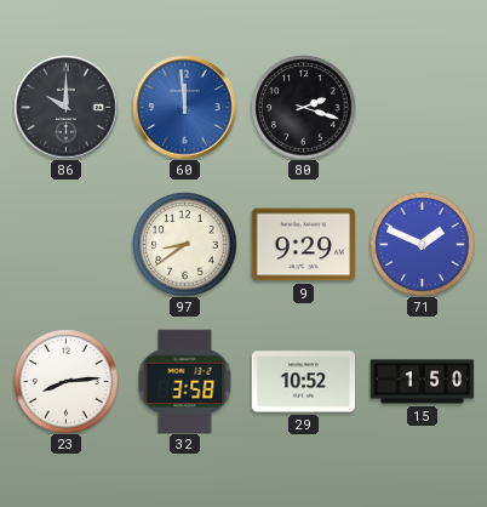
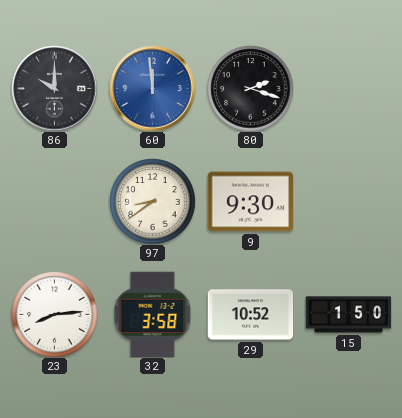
9: 9:29 -> 9:30 (250, 202)
71: 1:49 -> none (422, 244)
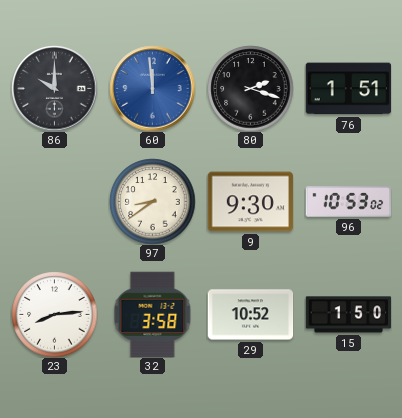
76: none -> 1:51 (348, 89)
96: none -> 10:53 (348, 202)
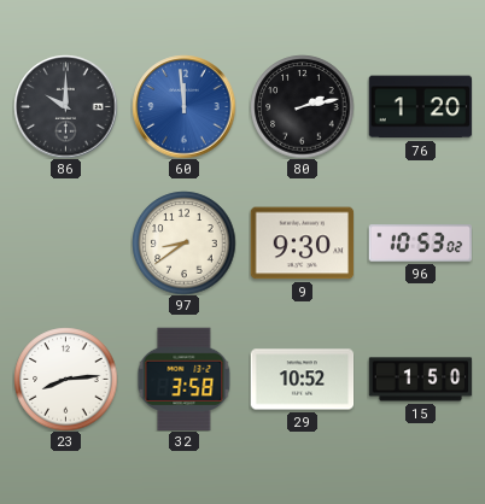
80: 2:18 -> 2:13 (302, 106)
76: 1:51 -> 1:20 (420, 107)
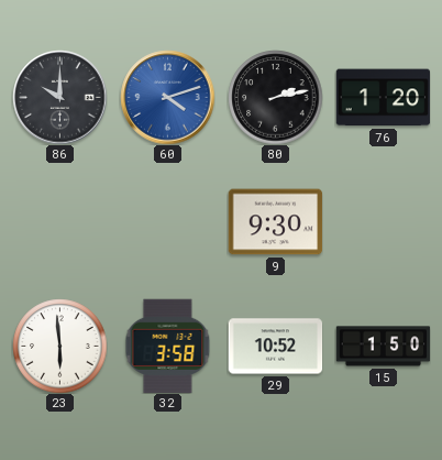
60: 11:59 -> 4:12 (167, 97)
97: 8:39 -> none (183, 242)
96: 10:53 -> none (420, 244)
23: 8:14 -> 5:59 (59, 346)
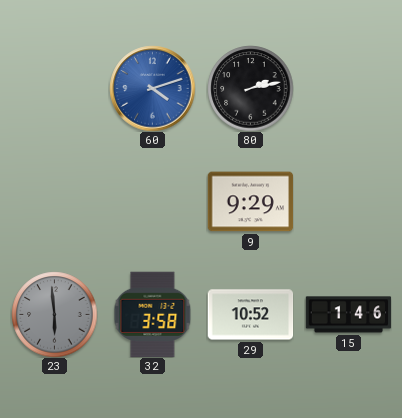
86: 10:00 -> none (59, 97)
76: 1:20 -> none (383, 98)
9: 9:30 -> 9:29 (250, 202)
23 dial: white -> grey (54, 314)
15: 1:50 -> 1:46 (348, 315)
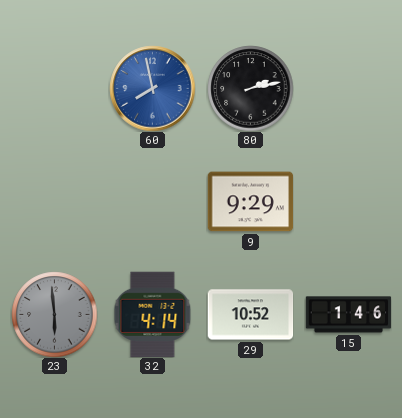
60: 4:12 -> 7:58 (152, 88)
32: 3:58 -> 4:14 (153, 314)
